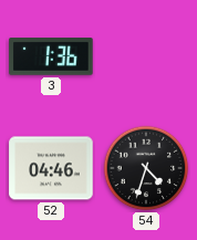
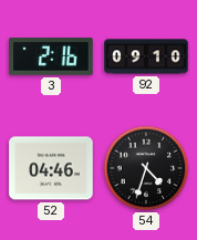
3: 1:36 -> 2:16 (51, 56)
92: none -> 09:10 (146, 56)
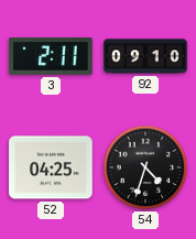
3: 2:16 -> 2:11 (51, 56)
52: 04:46 -> 04:25 (51, 167)
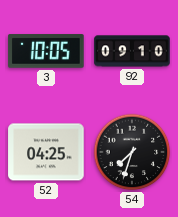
3: 2:11 -> 10:05 (46, 51)
54: 4:33 -> 7:33 (132, 152)
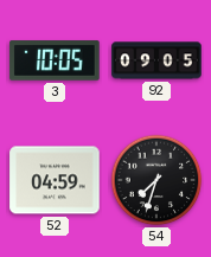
92: 09:10 -> 09:05 (156, 60)
52: 04:25 -> 04:59 (55, 180)
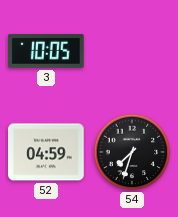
92: 09:05 -> none (156, 60)
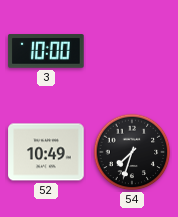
3: 10:05 -> 10:00 (46, 51)
52: 04:59 -> 10:49 (46, 152)
